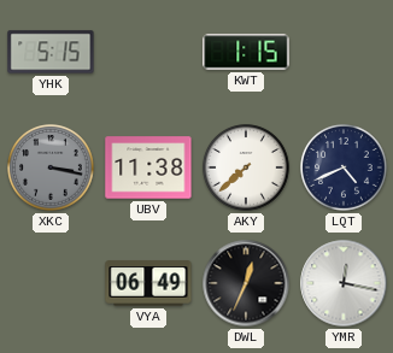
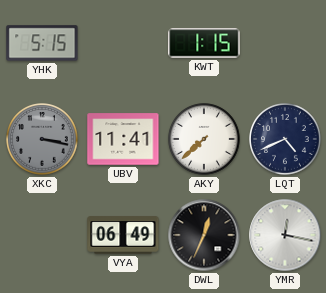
UBV: 11:38 -> 11:41 (123, 139)
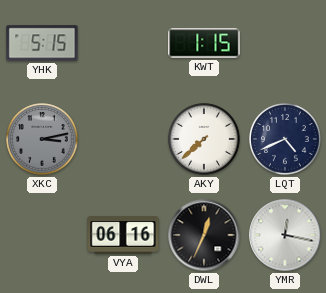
XKC: 3:17 -> 3:13 (42, 139)
UBV: 11:41 -> none (123, 139)
VYA: 06:49 -> 06:16 (123, 235)
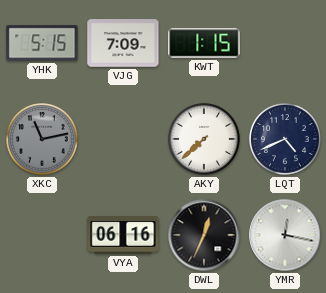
VJG: none -> 7:09 (123, 43)
XKC: 3:13 -> 11:13 (42, 139)
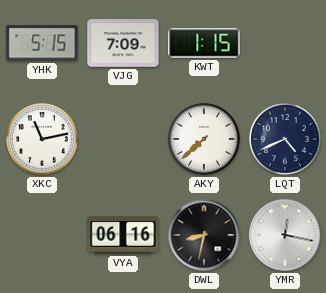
XKC dial: grey -> white (42, 139)
DWL: 12:34 -> 8:32 (204, 235)
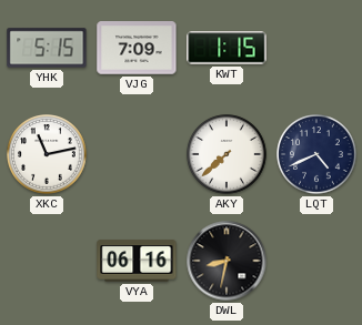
YMR: 12:17 -> none (285, 235)
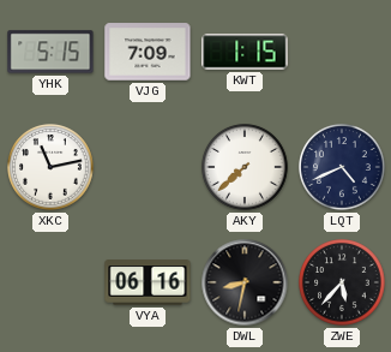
ZWE: none -> 5:37 (342, 282)
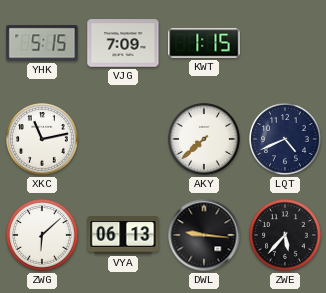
ZWG: none -> 6:08 (42, 235)
VYA: 06:16 -> 06:13 (123, 235)
DWL: 8:32 -> 9:16 (204, 235)
